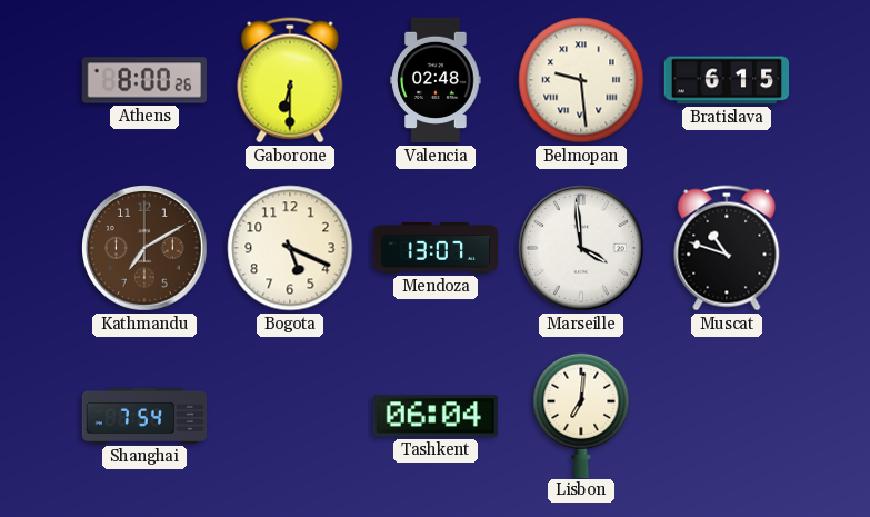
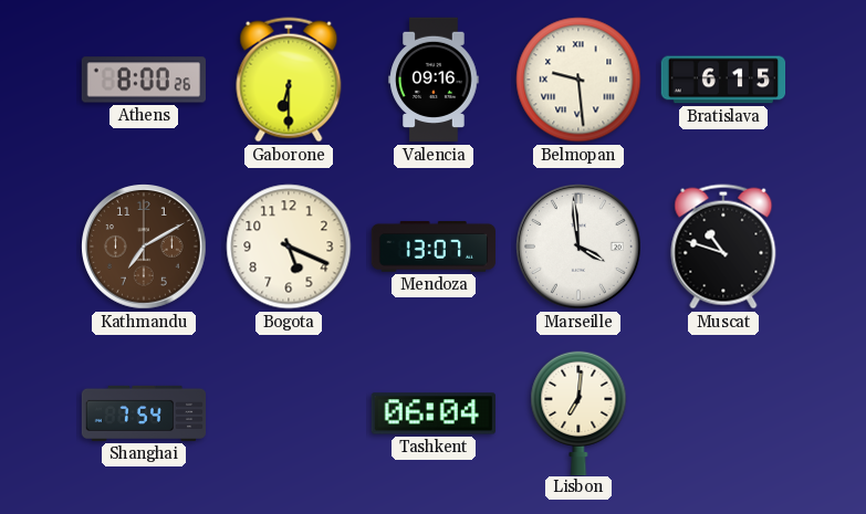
Valencia: 02:48 -> 09:16 (434, 80)
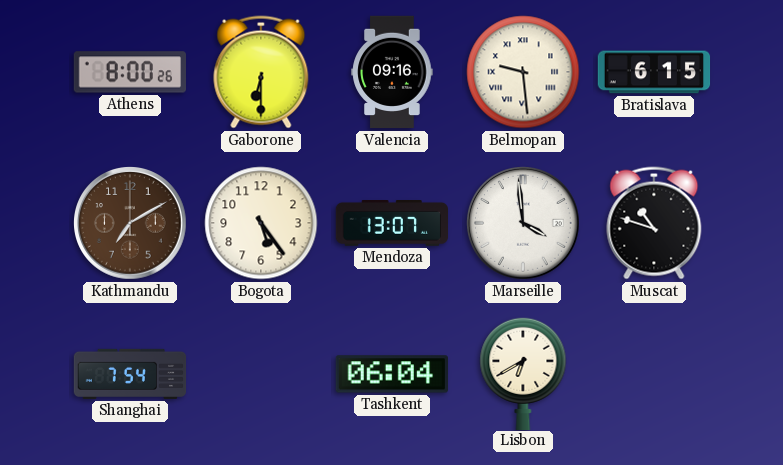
Bogota: 5:19 -> 5:24 (261, 223)
Lisbon: 7:01 -> 6:40 (523, 373)
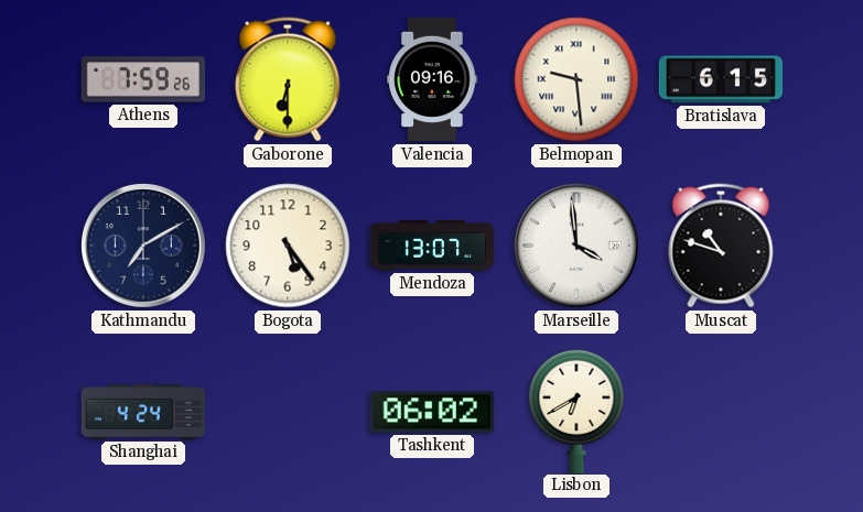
Athens: 8:00 -> 7:59 (142, 79)
Kathmandu dial: brown -> navy (144, 247)
Shanghai: 7:54 -> 4:24 (143, 412)
Tashkent: 06:04 -> 06:02 (432, 412)
